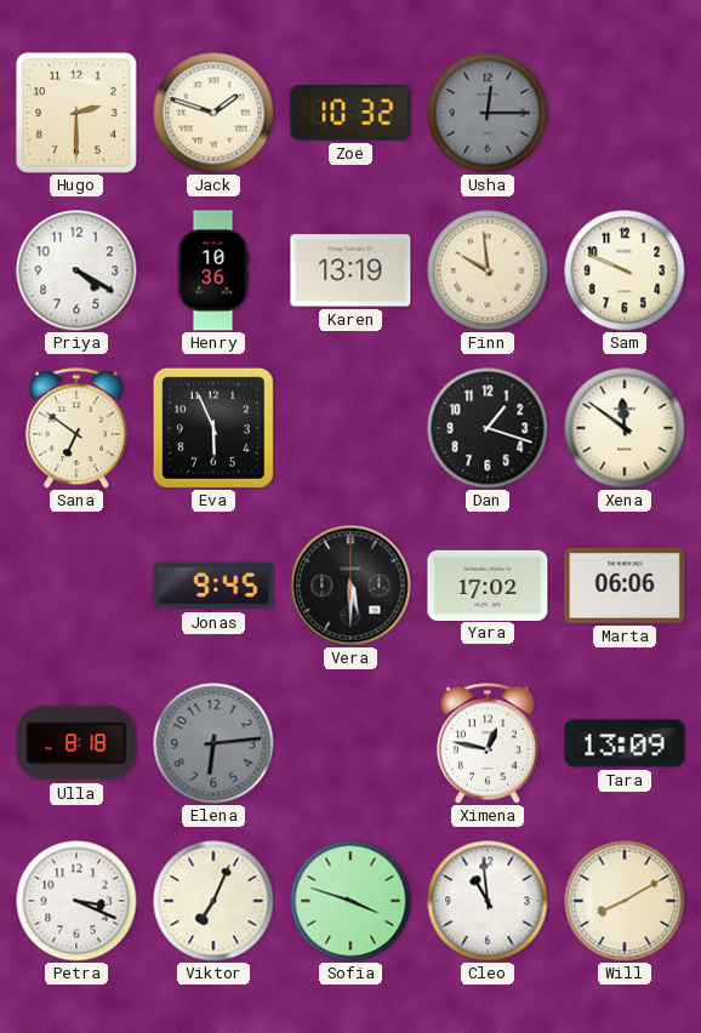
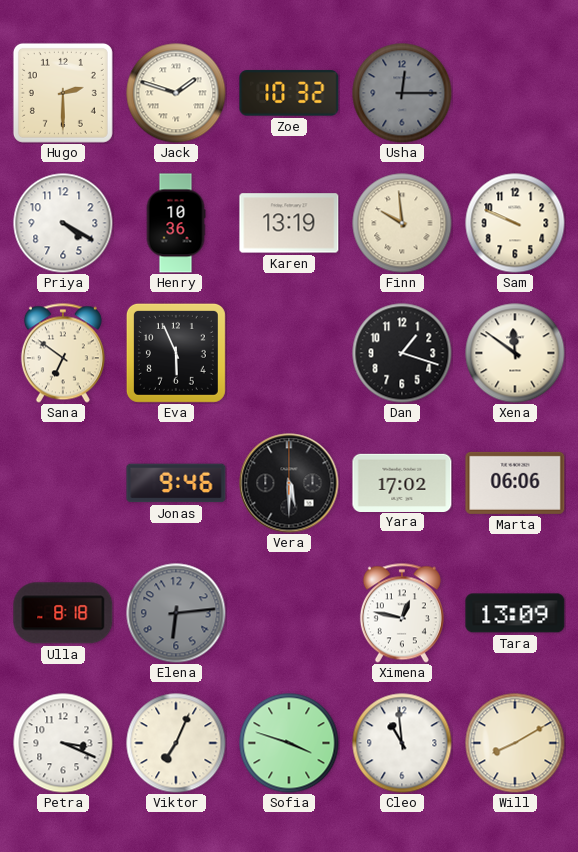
Jonas: 9:45 -> 9:46 (176, 483)
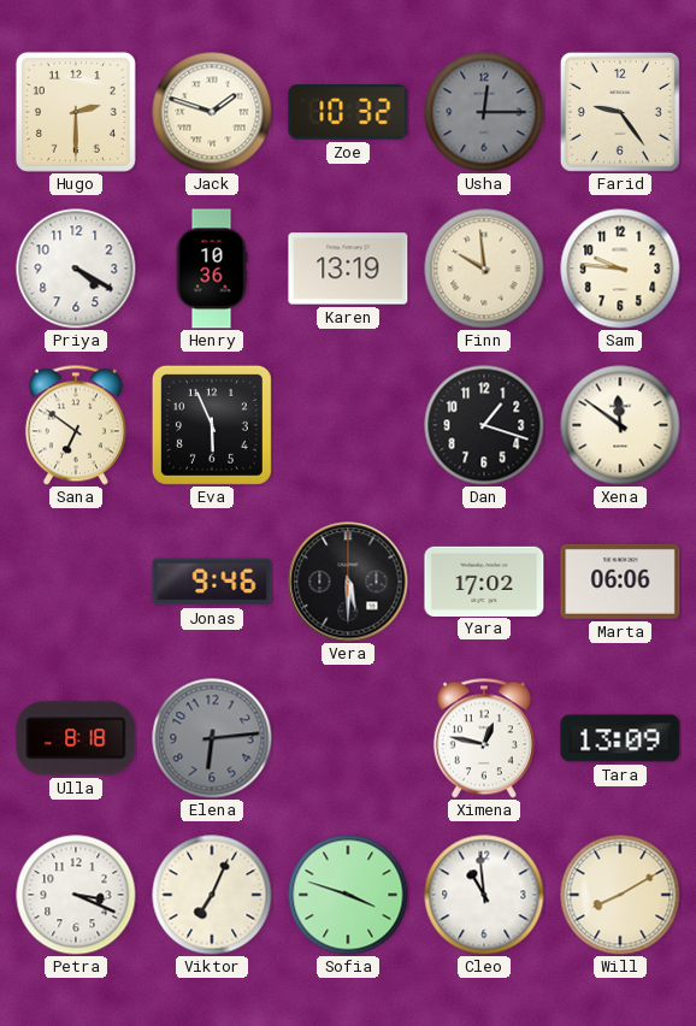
Farid: none -> 9:24 (620, 112)
Sam: 9:49 -> 9:46 (620, 269)
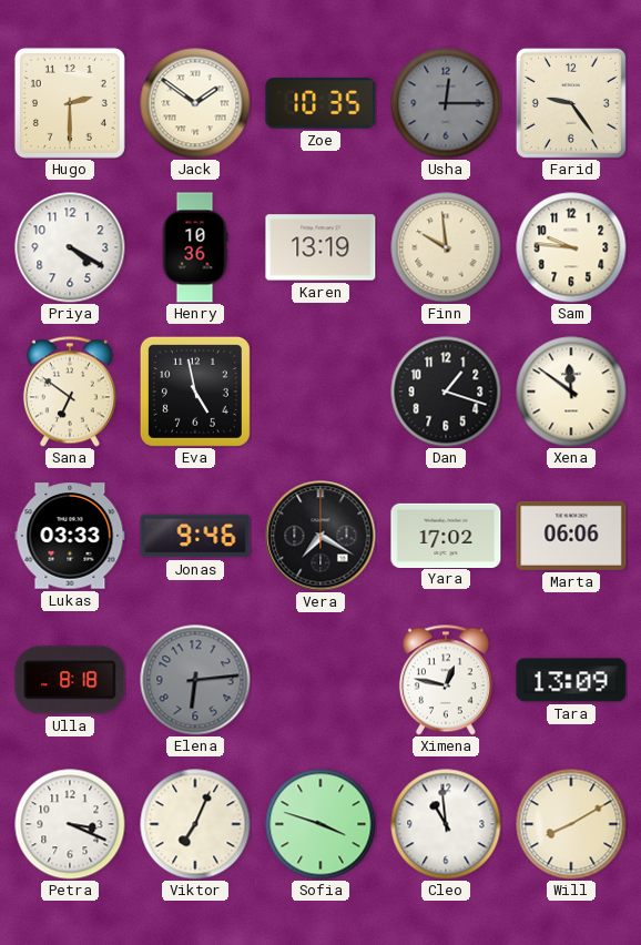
Jack: 1:48 -> 1:51 (195, 103)
Zoe: 10:32 -> 10:35 (320, 103)
Eva: 5:56 -> 4:58 (195, 392)
Lukas: none -> 03:33 (70, 536)
Vera: 5:30 -> 7:20 (320, 536)
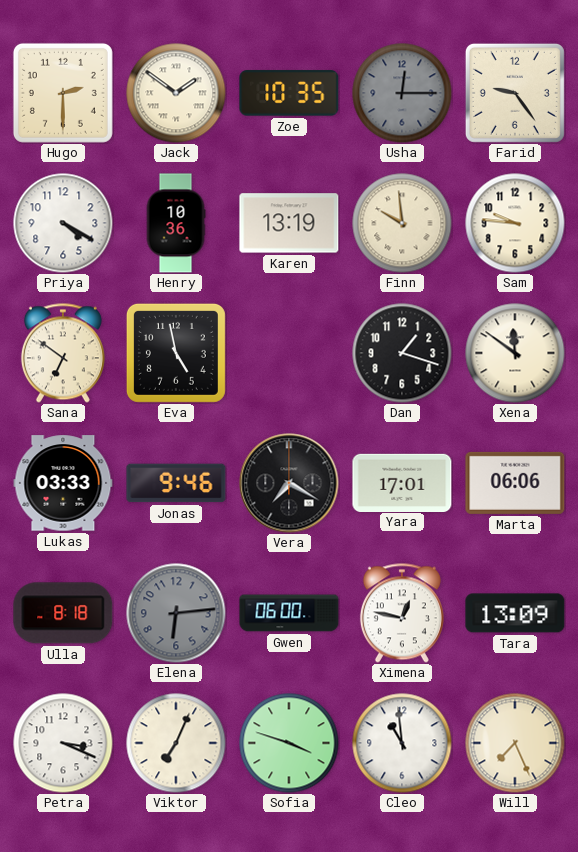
Yara: 17:02 -> 17:01 (402, 482)
Gwen: none -> 06:00 (289, 613)
Will: 8:10 -> 7:26 (515, 743)
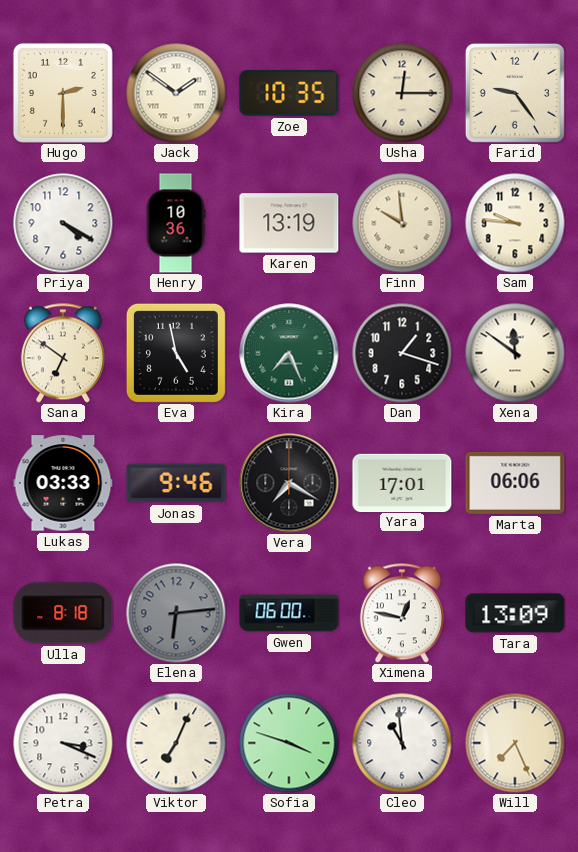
Usha dial: grey -> cream (402, 93)
Kira: none -> 7:26 (289, 353)
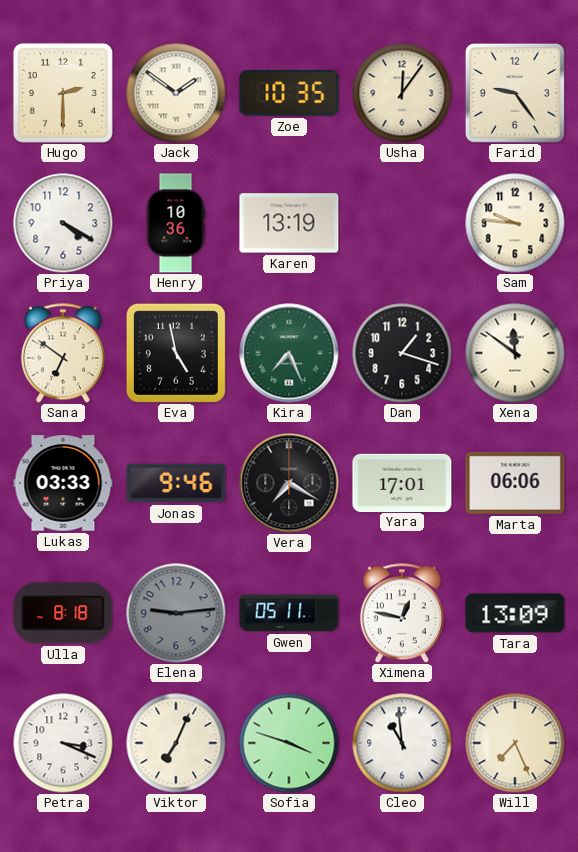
Usha: 12:15 -> 12:06 (402, 93)
Finn: 9:59 -> none (402, 223)
Elena: 6:14 -> 9:14 (176, 613)
Gwen: 06:00 -> 05:11 (289, 613)
